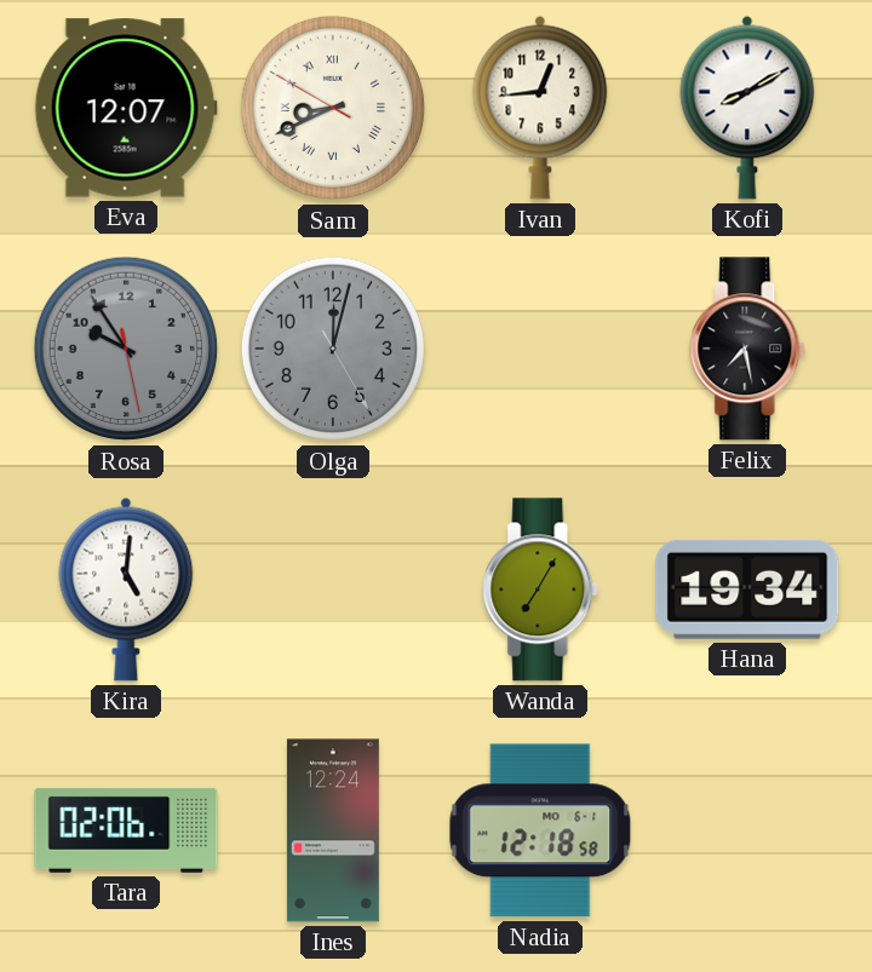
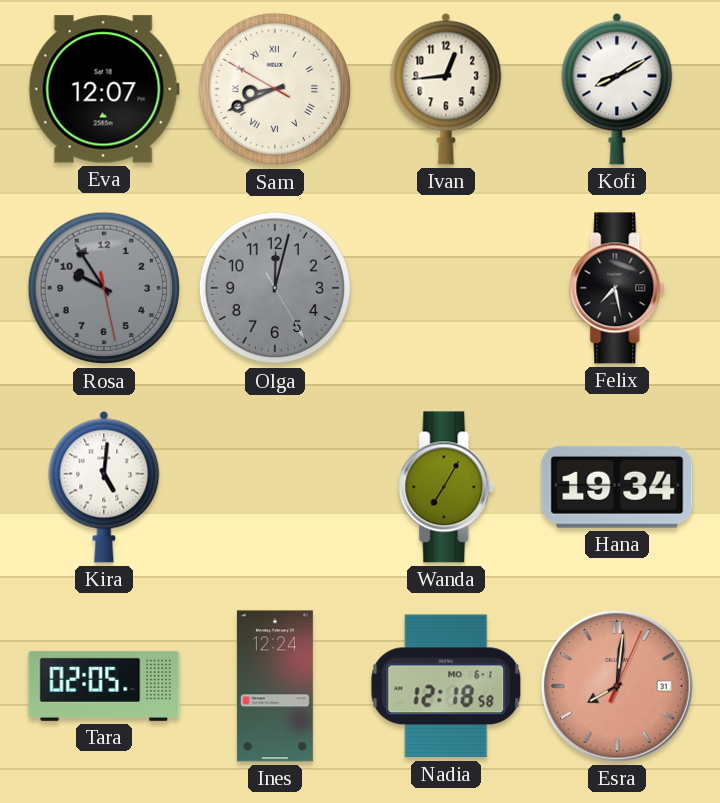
Tara: 02:06 -> 02:05 (104, 686)
Esra: none -> 8:01 (617, 686)
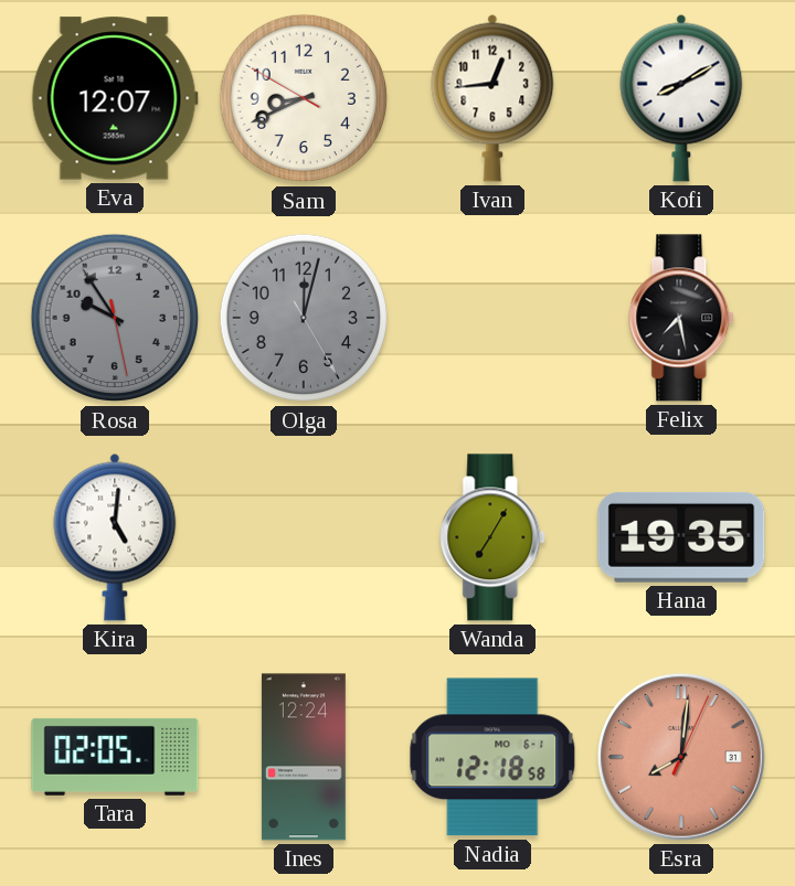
Sam numerals: Roman -> Arabic (304, 98)
Hana: 19:34 -> 19:35 (681, 537)
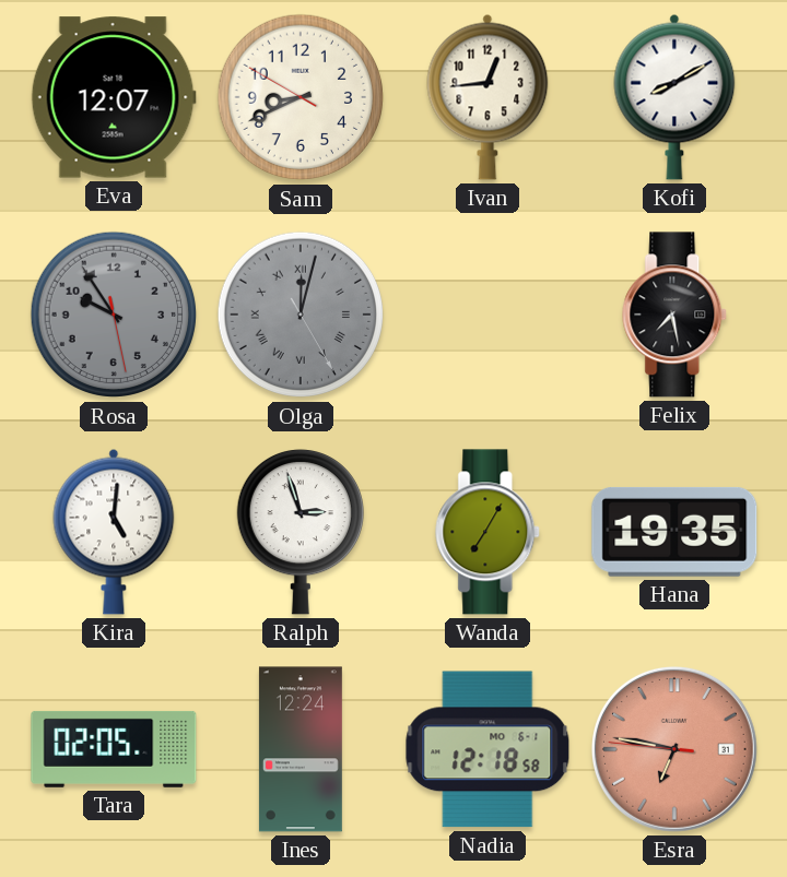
Olga numerals: Arabic -> Roman (301, 315)
Ralph: none -> 2:57 (301, 532)
Esra: 8:01 -> 6:46 (674, 749)
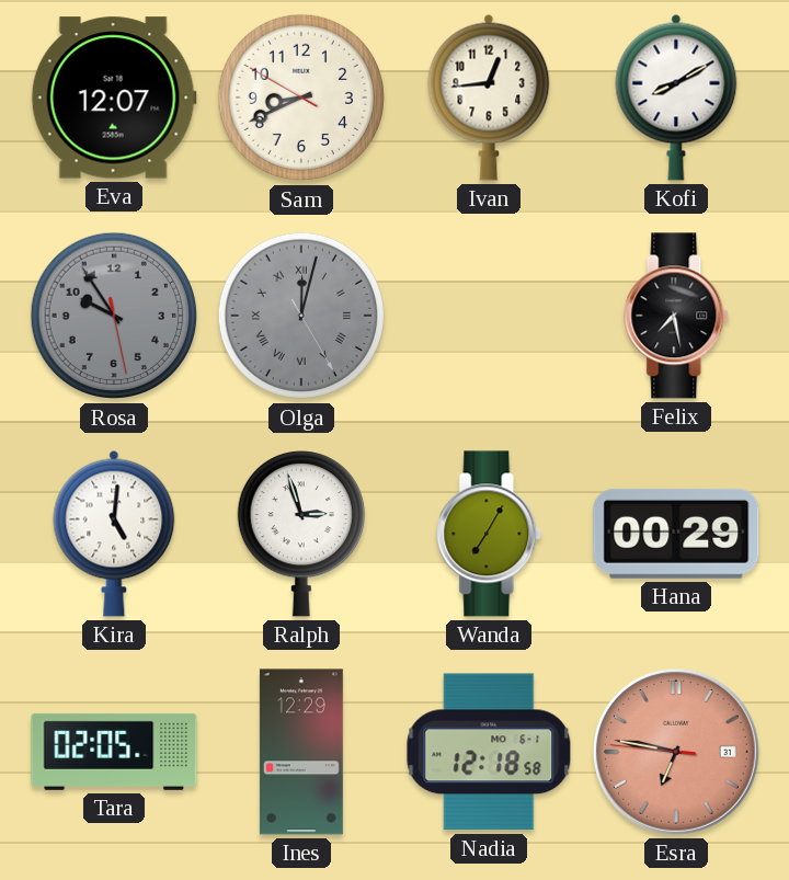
Hana: 19:35 -> 00:29 (676, 534)
Ines: 12:24 -> 12:29 (301, 752)
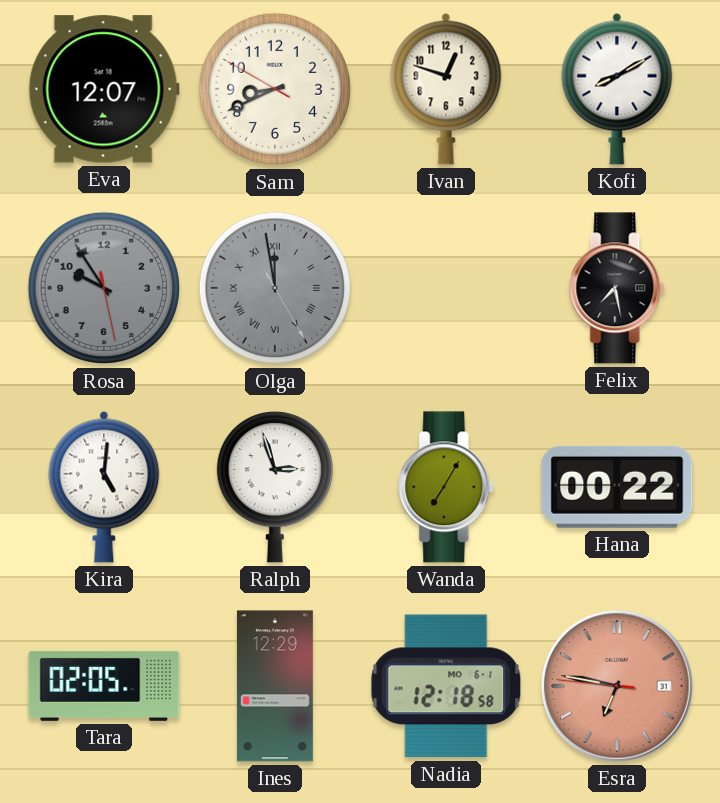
Ivan: 12:44 -> 12:48 (446, 89)
Olga: 12:02 -> 11:58 (275, 288)
Hana: 00:29 -> 00:22 (617, 487)
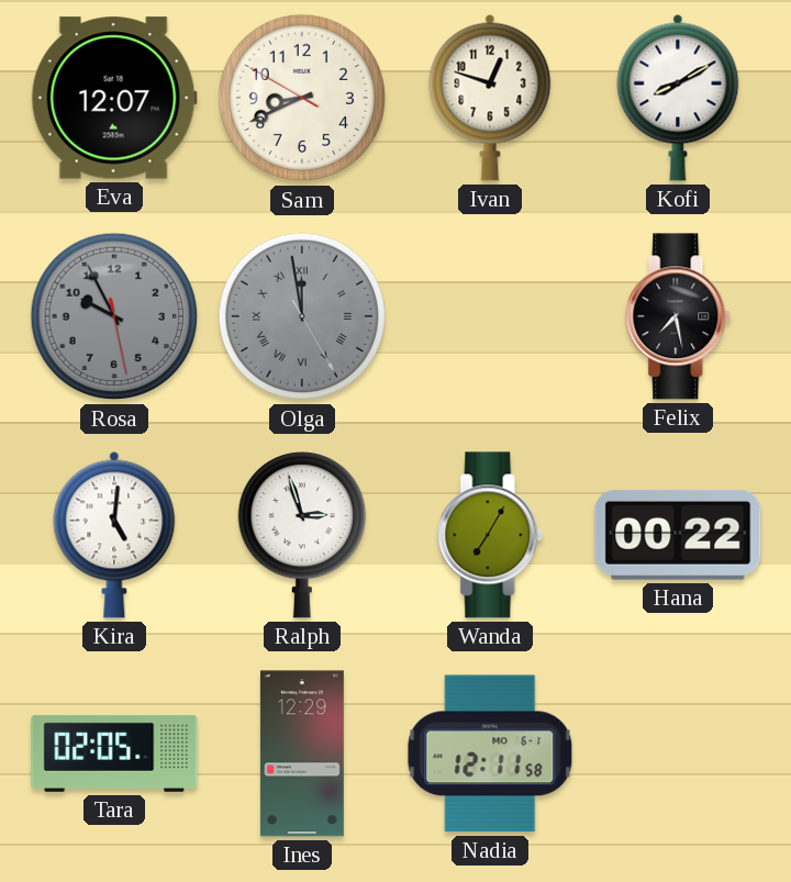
Rosa: 9:54 -> 9:55 (114, 316)
Nadia: 12:18 -> 12:11 (490, 753)
Esra: 6:46 -> none (617, 686)
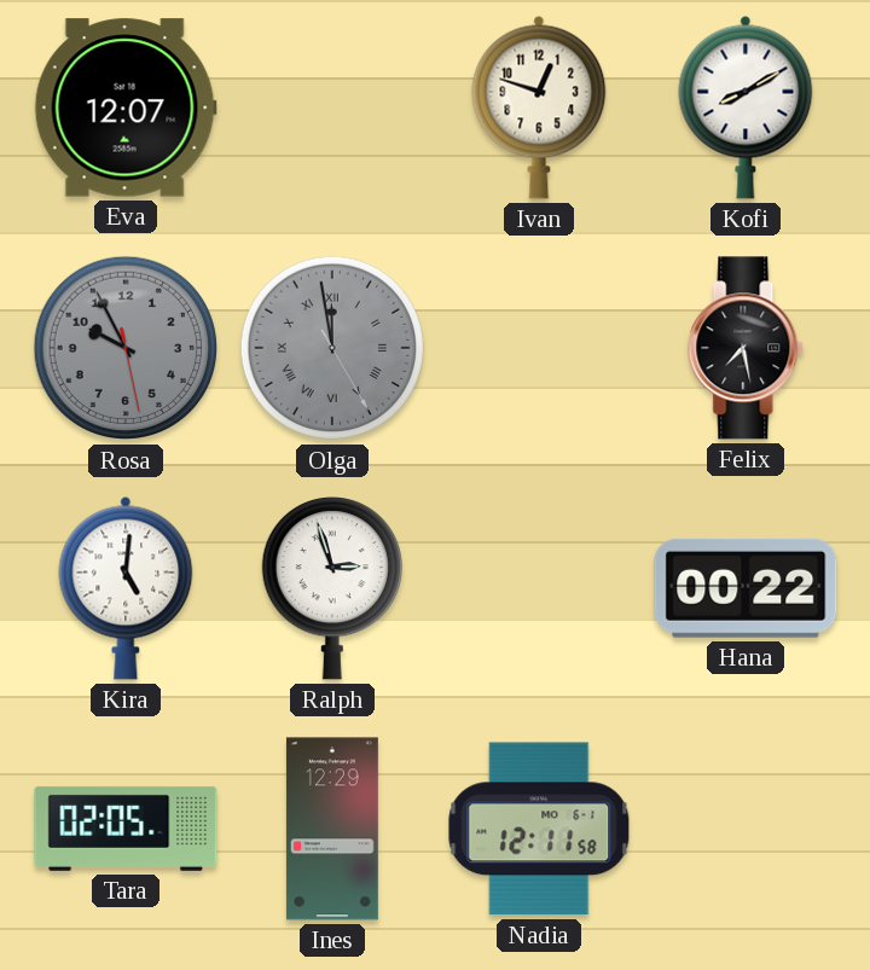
Sam: 8:40 -> none (302, 98)
Wanda: 7:05 -> none (491, 535)
